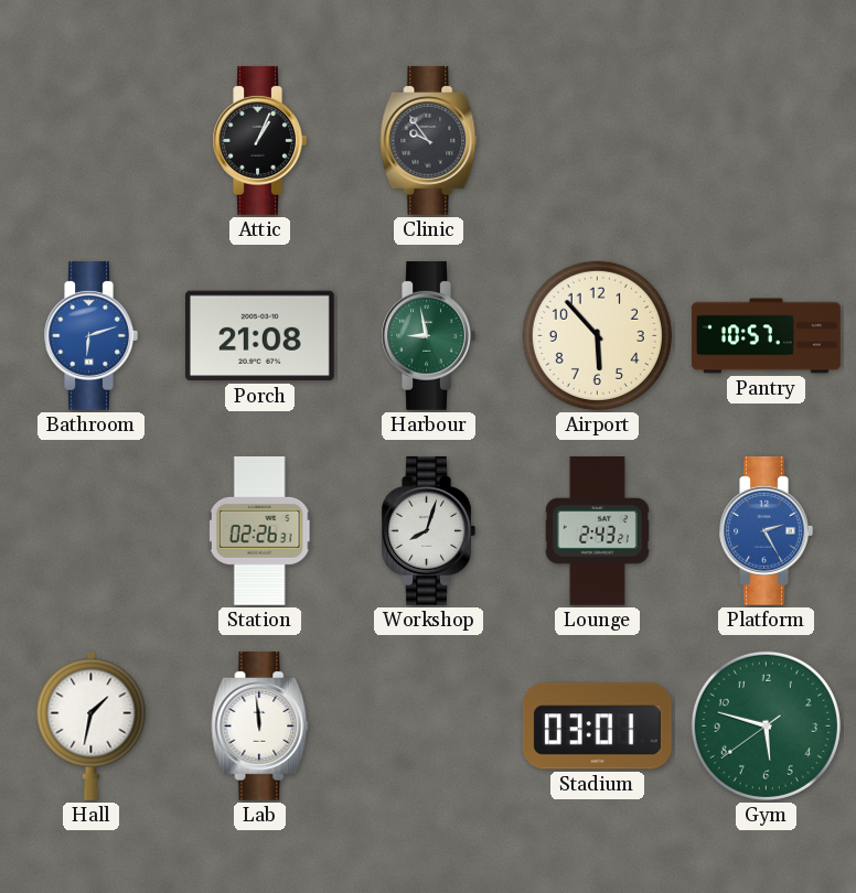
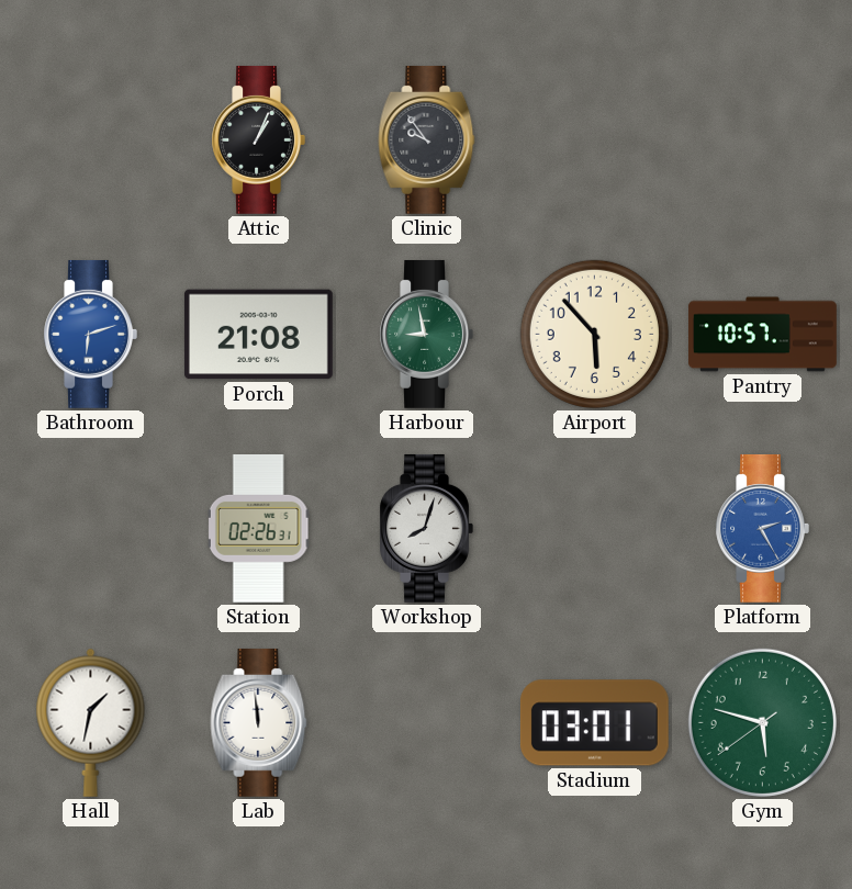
Lounge: 2:43 -> none (597, 531)
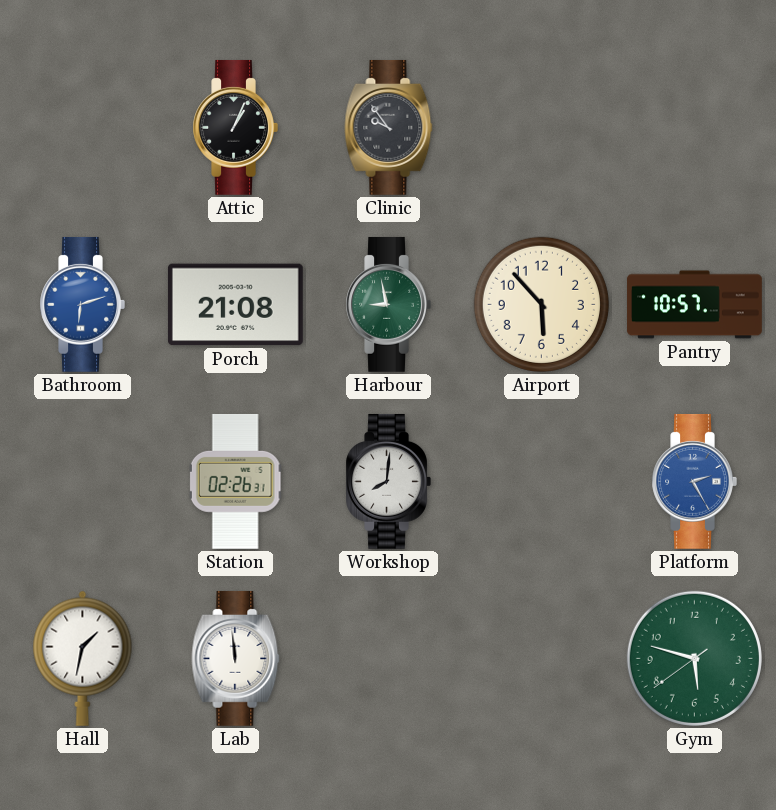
Workshop: 8:03 -> 8:01 (388, 481)
Stadium: 03:01 -> none (594, 723)
